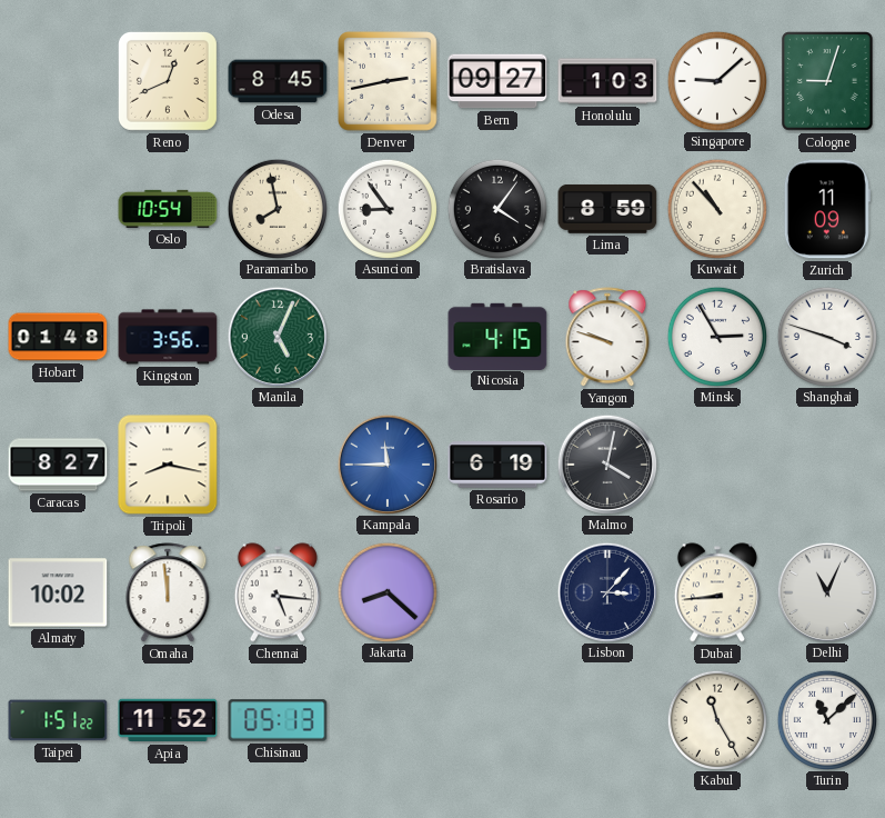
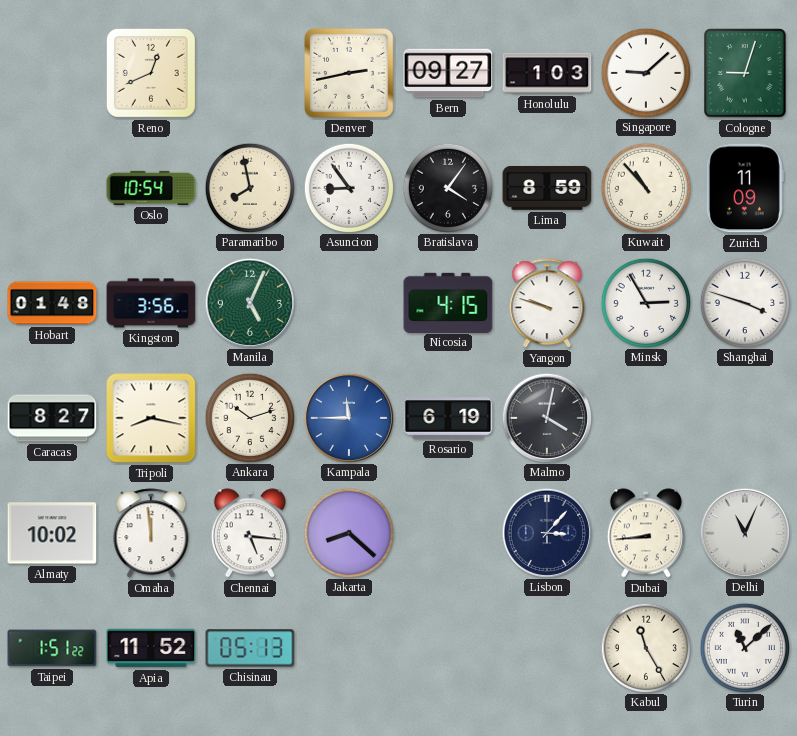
Odesa: 8:45 -> none (278, 81)
Ankara: none -> 10:12 (249, 417)
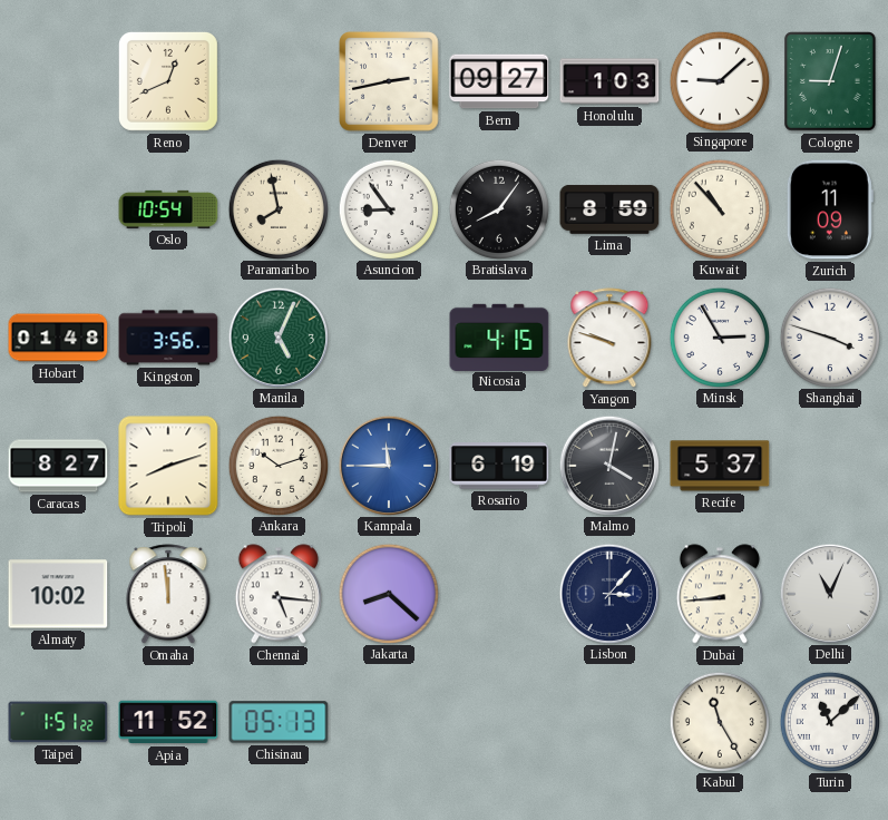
Bratislava: 4:06 -> 8:06 (498, 208)
Tripoli: 8:17 -> 8:12 (168, 466)
Recife: none -> 5:37 (720, 466)
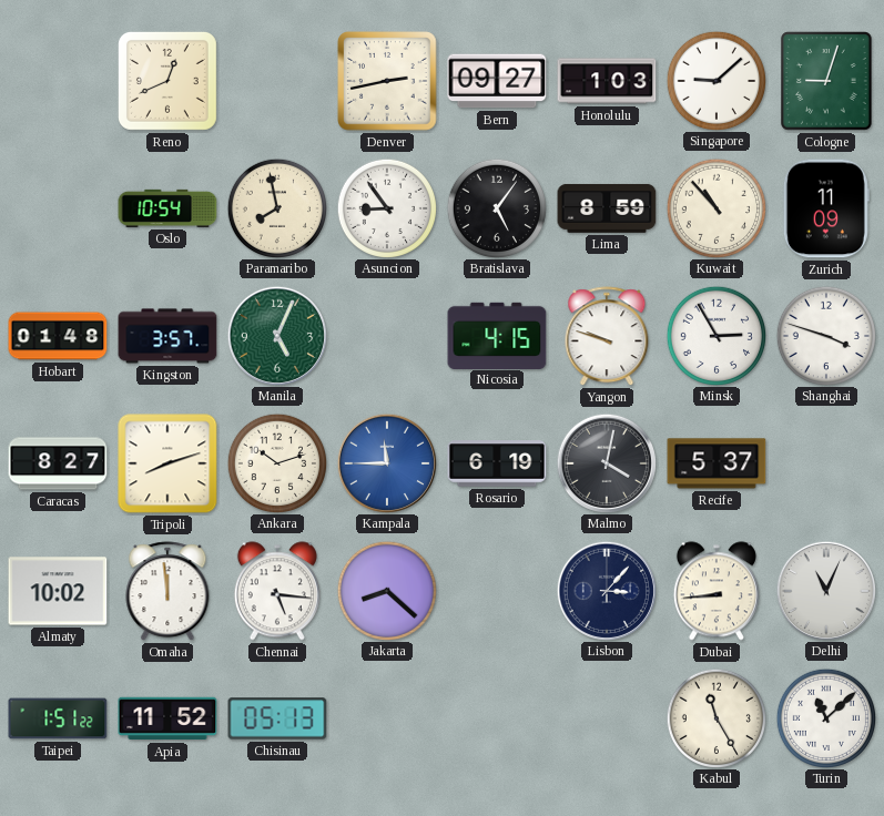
Bratislava: 8:06 -> 5:06 (496, 207)
Kingston: 3:56 -> 3:57 (167, 336)
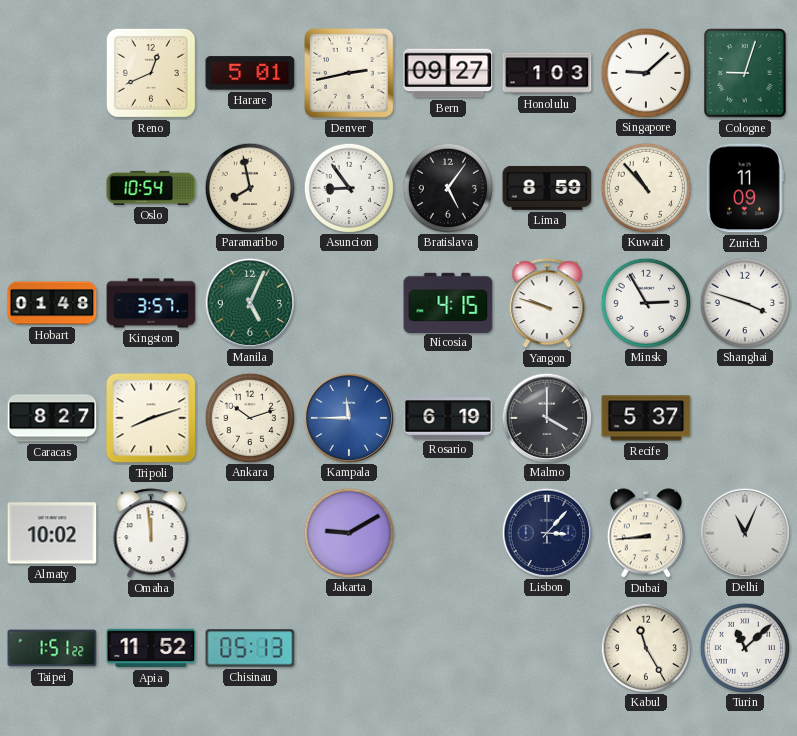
Harare: none -> 5:01 (250, 73)
Malmo: 4:02 -> 4:00 (546, 417)
Chennai: 5:16 -> none (277, 591)
Jakarta: 8:22 -> 9:10 (348, 532)
